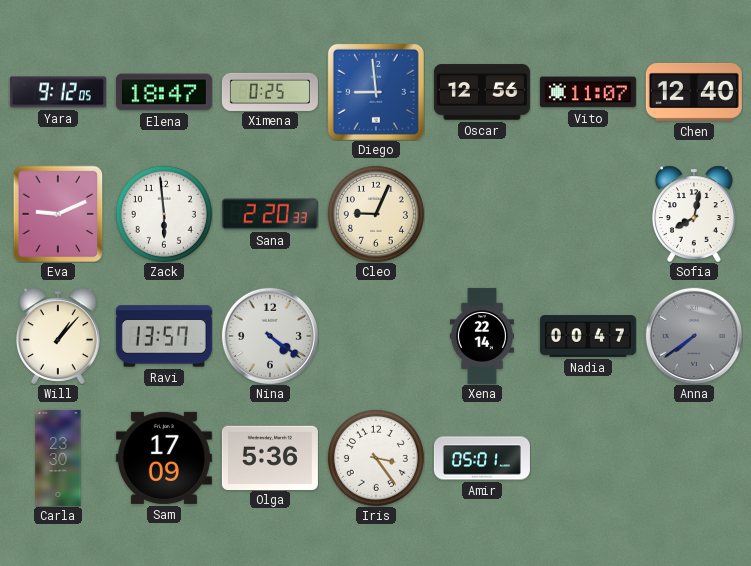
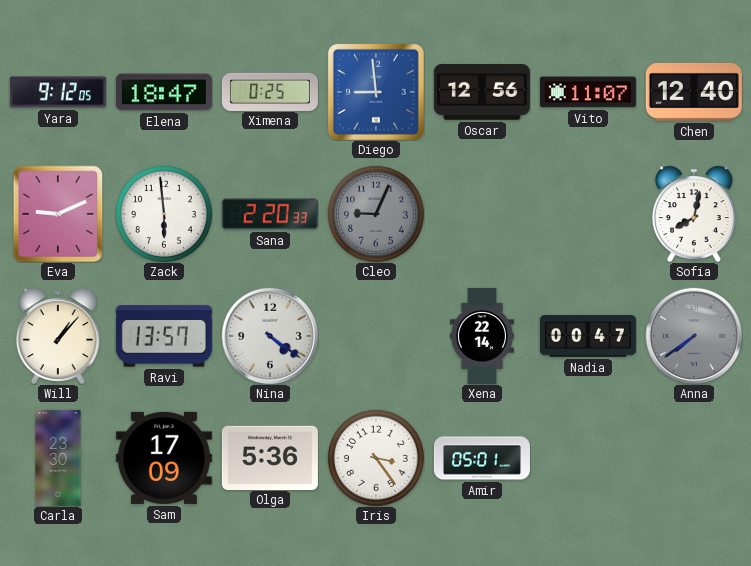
Cleo dial: cream -> grey (376, 214)
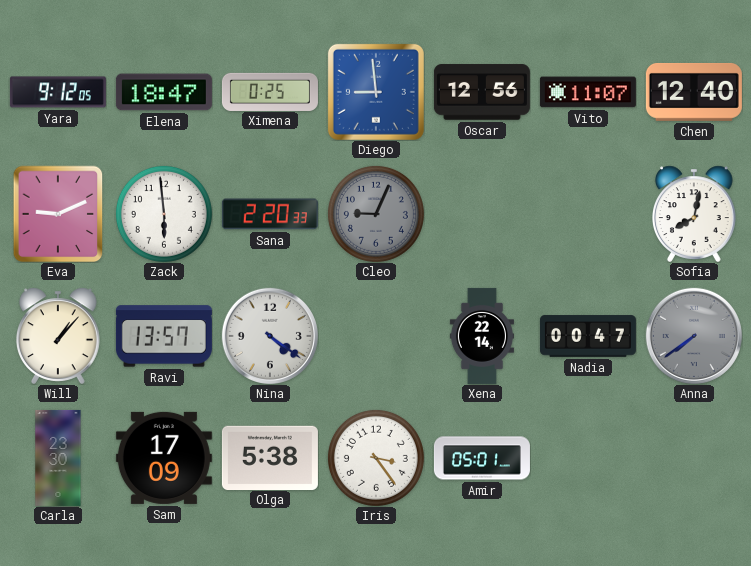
Olga: 5:36 -> 5:38 (270, 457)
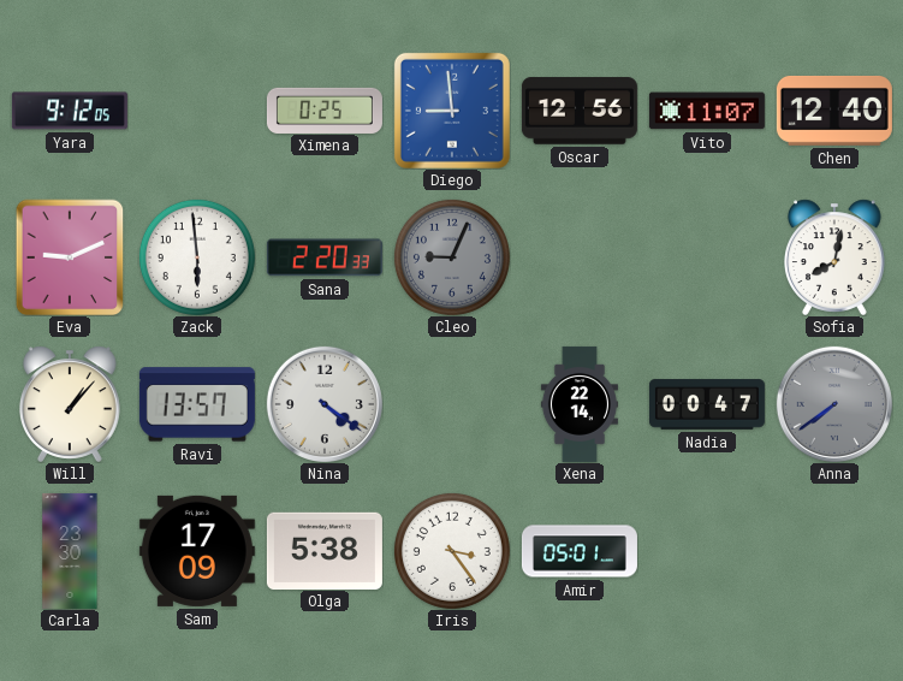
Elena: 18:47 -> none (164, 92)
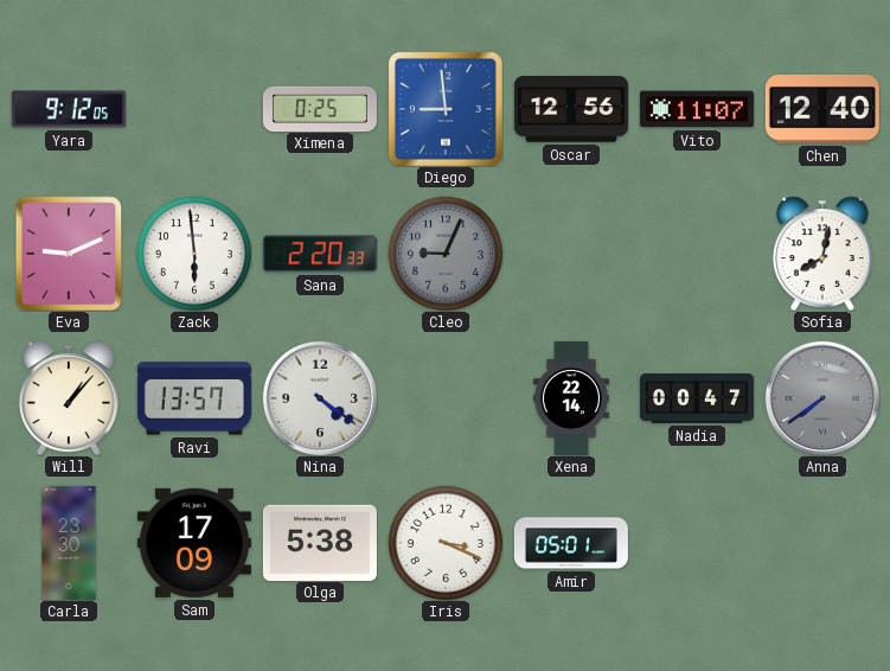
Iris: 3:24 -> 3:19 (446, 543)
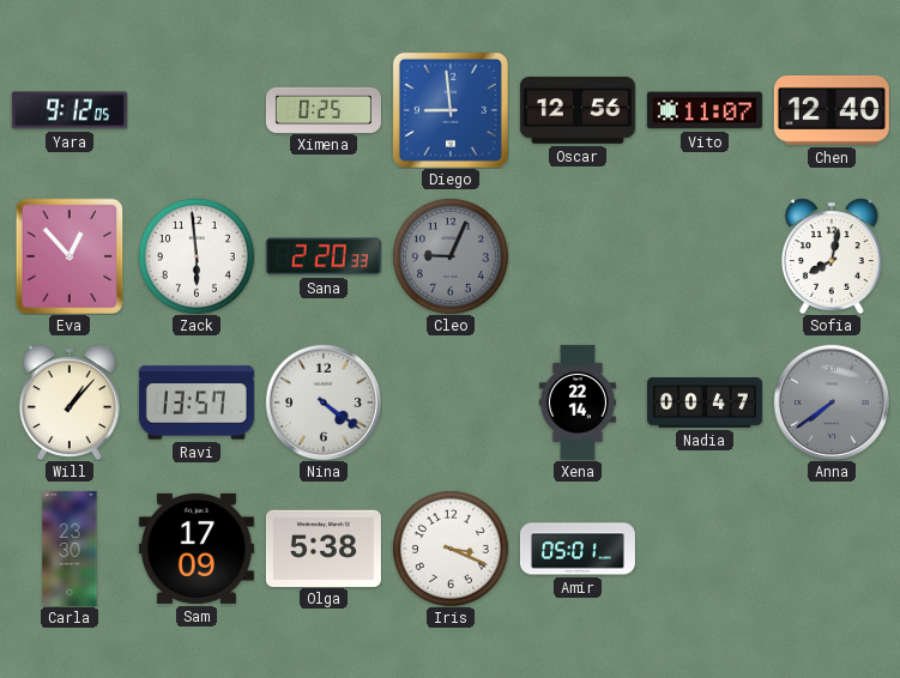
Eva: 9:11 -> 12:53 (70, 256)
